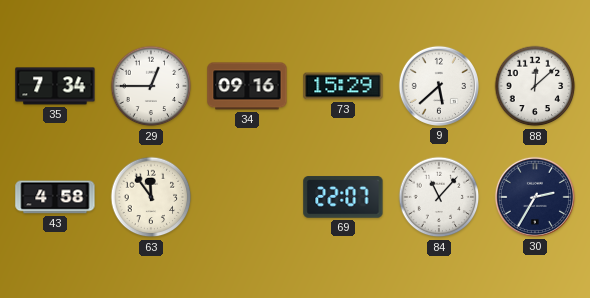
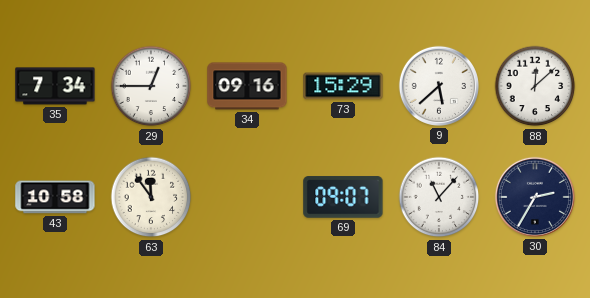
43: 4:58 -> 10:58 (55, 197)
69: 22:07 -> 09:07 (343, 197)
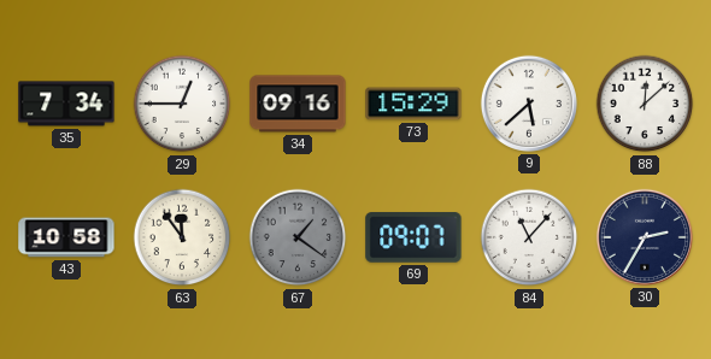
67: none -> 1:21 (298, 237)
